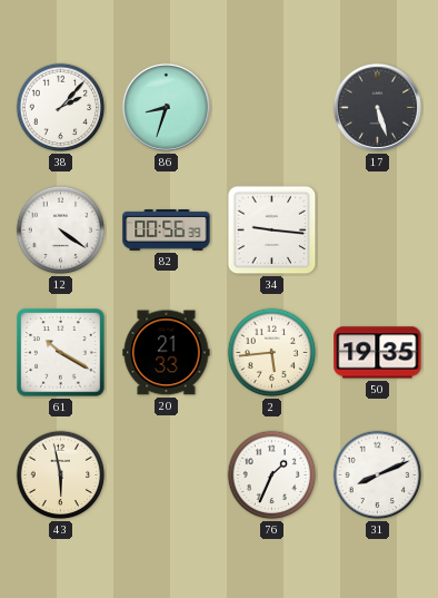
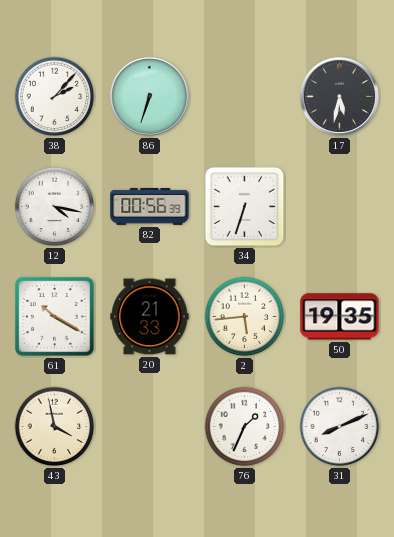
86: 8:33 -> 6:33 (149, 96)
17: 5:27 -> 5:32 (339, 96)
12: 4:21 -> 4:17 (55, 207)
34: 9:16 -> 6:33 (245, 207)
43: 5:58 -> 3:58 (55, 427)
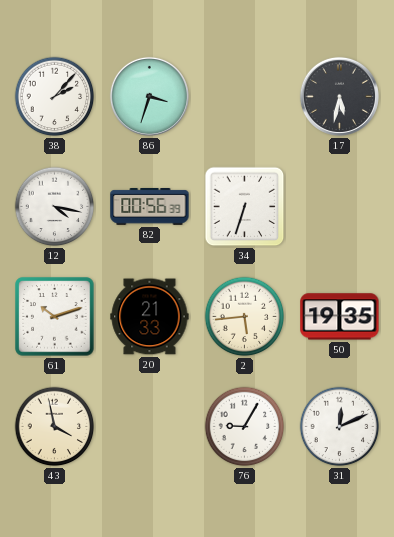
86: 6:33 -> 3:33 (149, 96)
61: 10:20 -> 10:12 (55, 317)
76: 1:34 -> 9:05 (245, 427)
31: 8:11 -> 12:11 (340, 427)
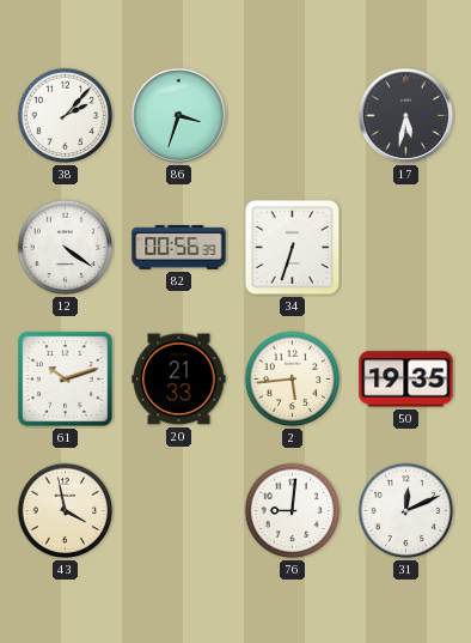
12: 4:17 -> 4:21 (66, 248)
76: 9:05 -> 9:01 (293, 511)
